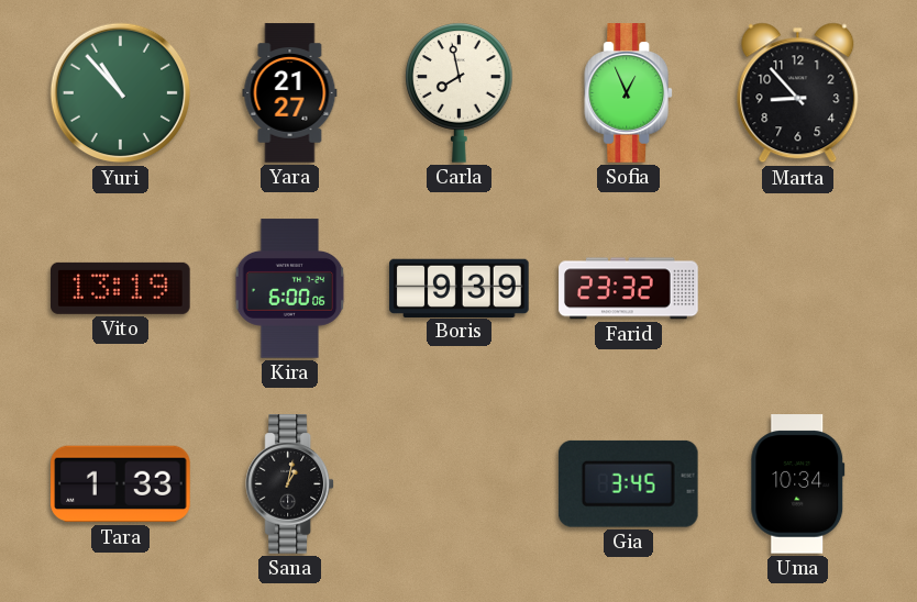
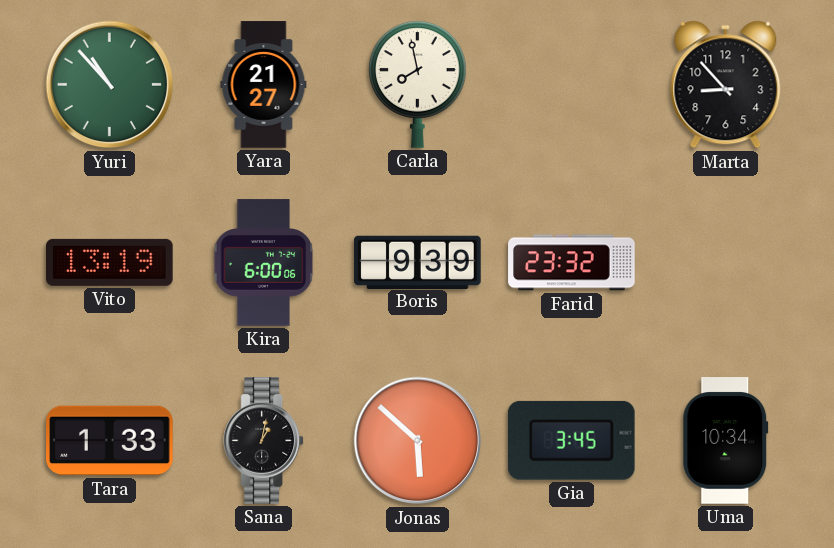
Sofia: 12:56 -> none (629, 93)
Jonas: none -> 5:52 (418, 441)
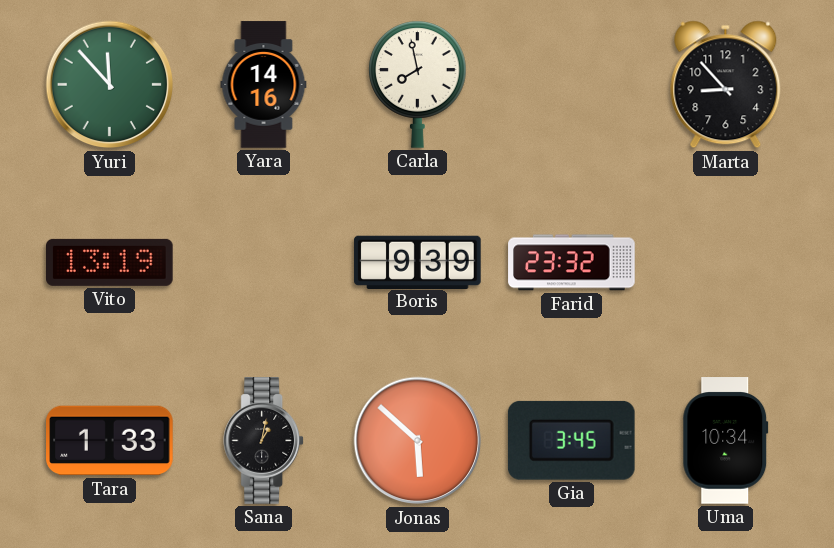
Yuri: 10:53 -> 11:53 (110, 85)
Yara: 21:27 -> 14:16 (264, 85)
Kira: 6:00 -> none (264, 263)
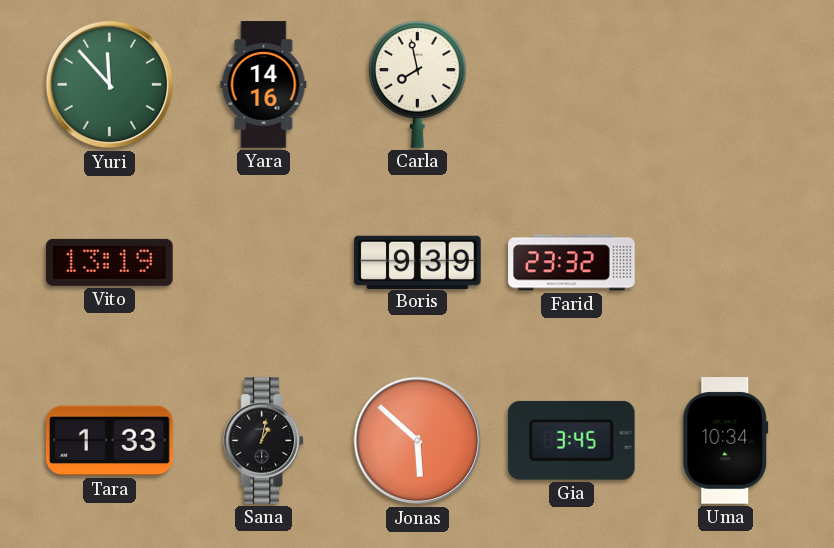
Marta: 8:53 -> none (726, 85)
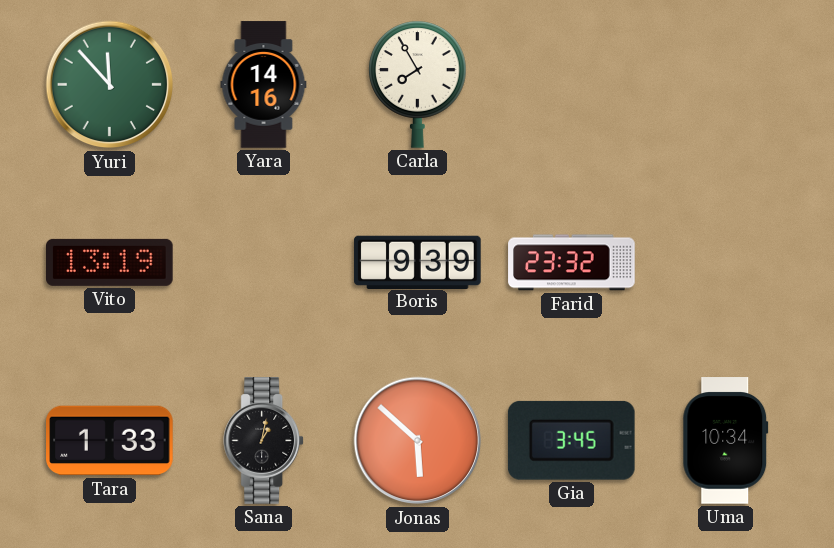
Carla: 7:58 -> 7:55 (418, 84)
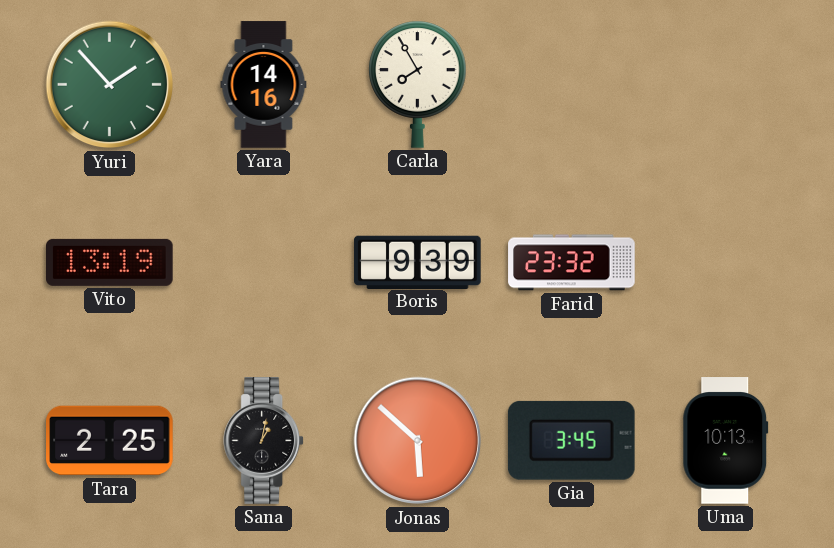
Yuri: 11:53 -> 1:53 (110, 85)
Tara: 1:33 -> 2:25 (110, 441)
Uma: 10:34 -> 10:13 (726, 441)
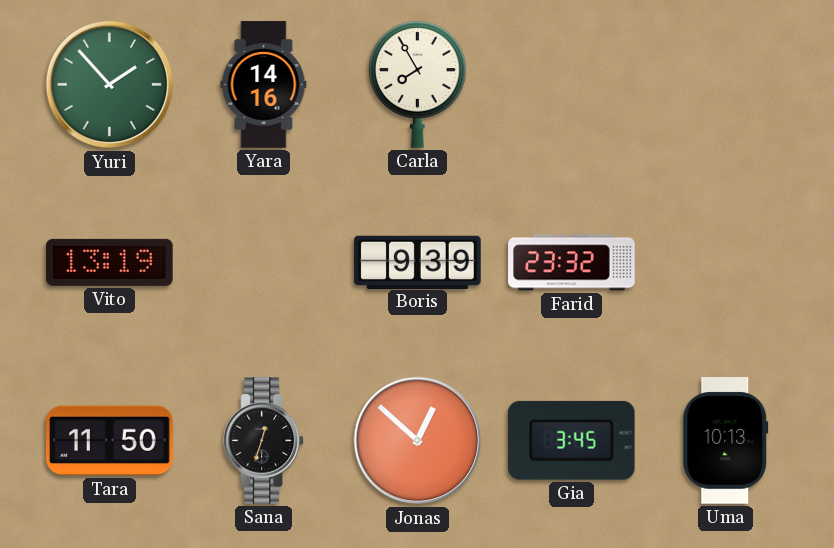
Tara: 2:25 -> 11:50 (110, 441)
Sana: 1:02 -> 12:33 (264, 441)
Jonas: 5:52 -> 12:52 (418, 441)
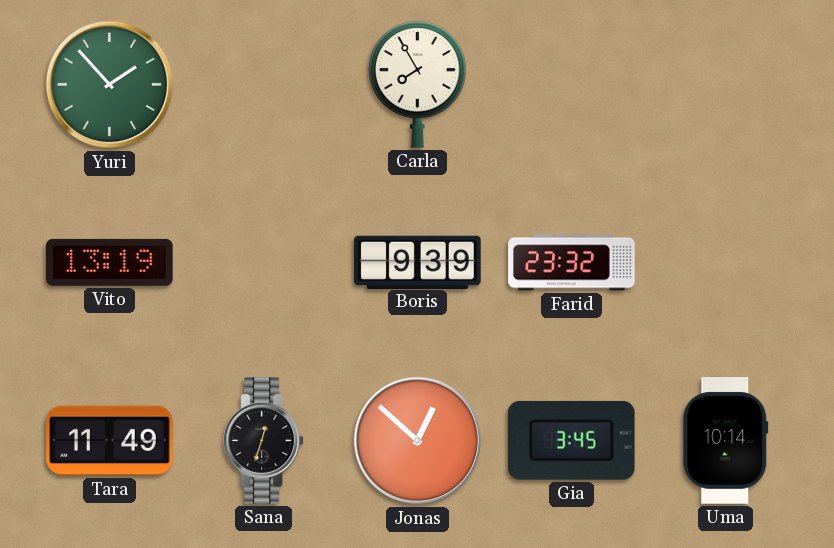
Yara: 14:16 -> none (264, 85)
Tara: 11:50 -> 11:49 (110, 441)
Uma: 10:13 -> 10:14 (726, 441)
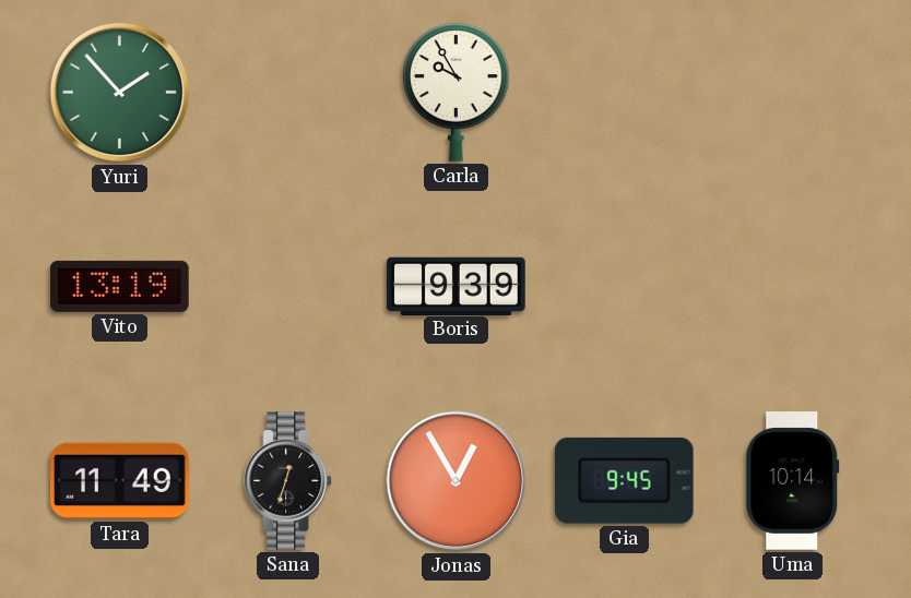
Carla: 7:55 -> 9:55 (457, 92)
Farid: 23:32 -> none (572, 263)
Jonas: 12:52 -> 12:55 (457, 481)
Gia: 3:45 -> 9:45 (624, 480)
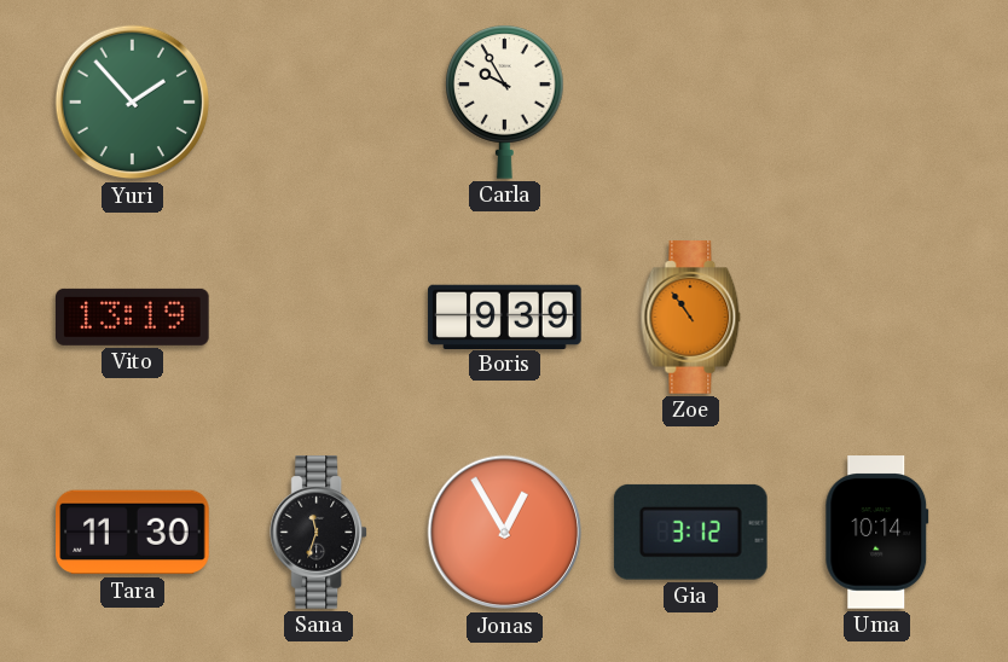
Zoe: none -> 10:54 (691, 318)
Tara: 11:49 -> 11:30 (133, 533)
Sana: 12:33 -> 11:33 (319, 533)
Gia: 9:45 -> 3:12 (690, 532)
